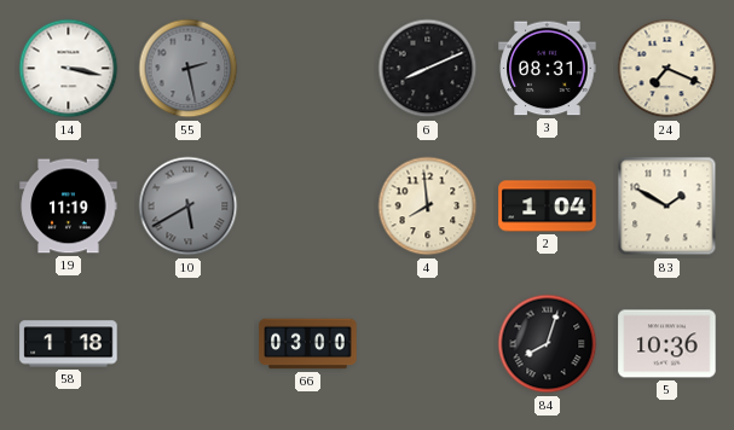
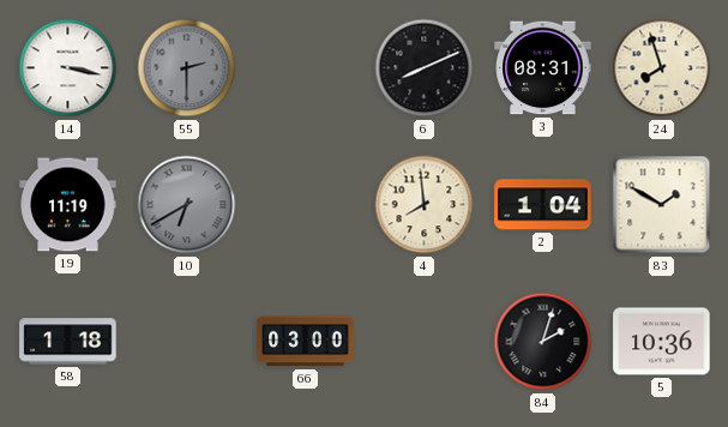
55: 2:28 -> 2:30 (187, 68)
24: 7:19 -> 7:57 (662, 68)
10: 5:40 -> 6:40 (187, 205)
84: 8:03 -> 2:03 (543, 342)
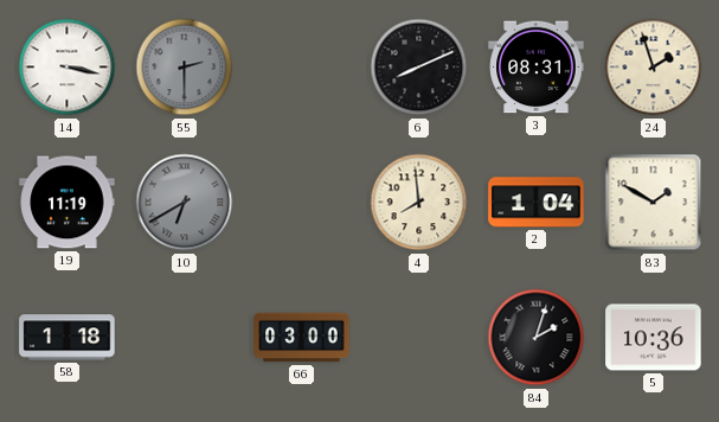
24: 7:57 -> 1:57 (654, 68)
